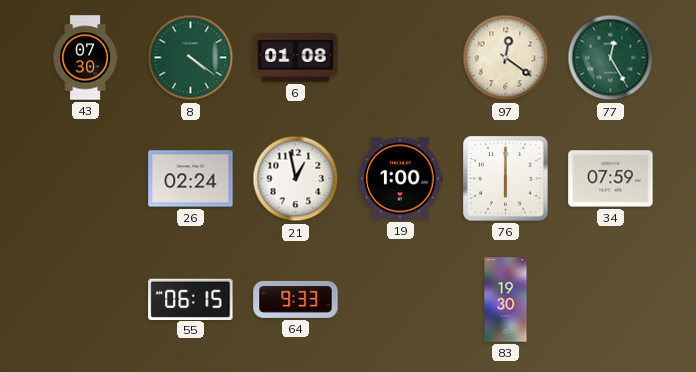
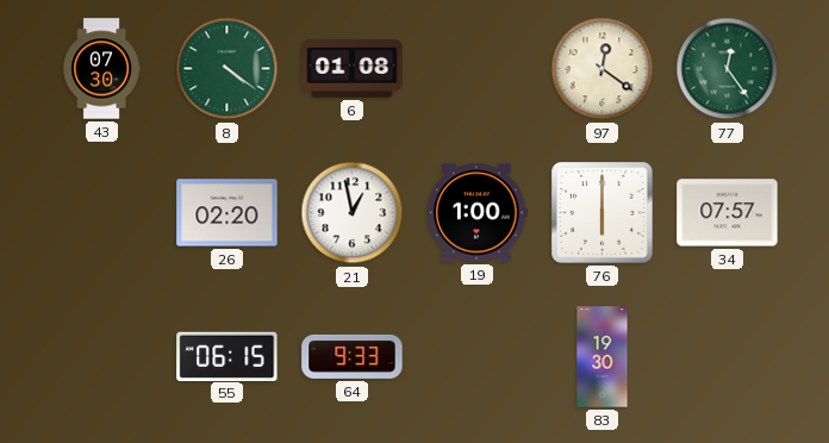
77: 12:25 -> 12:24 (728, 69)
26: 02:24 -> 02:20 (227, 213)
34: 07:59 -> 07:57 (728, 213)
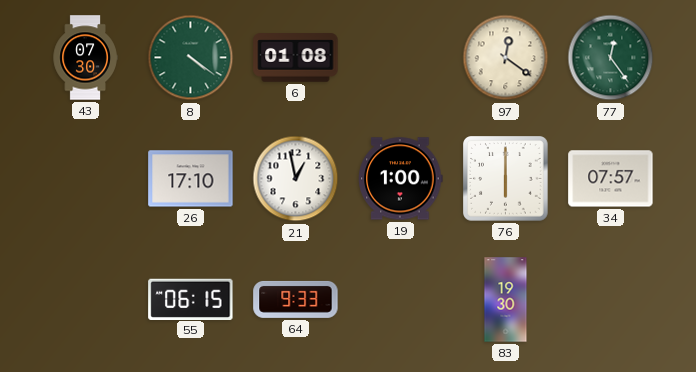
26: 02:20 -> 17:10 (191, 179)
